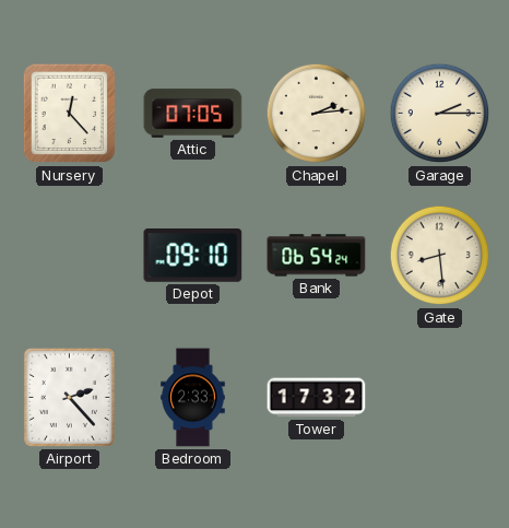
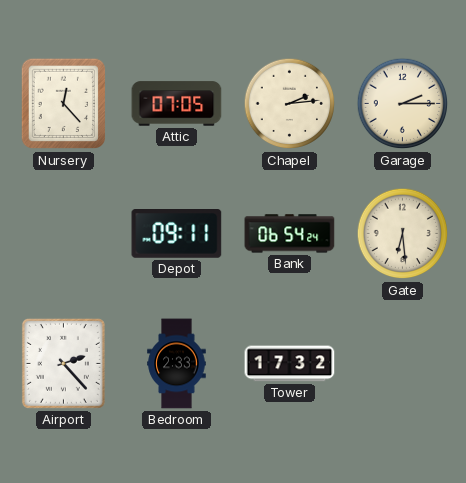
Depot: 09:10 -> 09:11 (177, 234)
Gate: 8:29 -> 6:29 (403, 234)
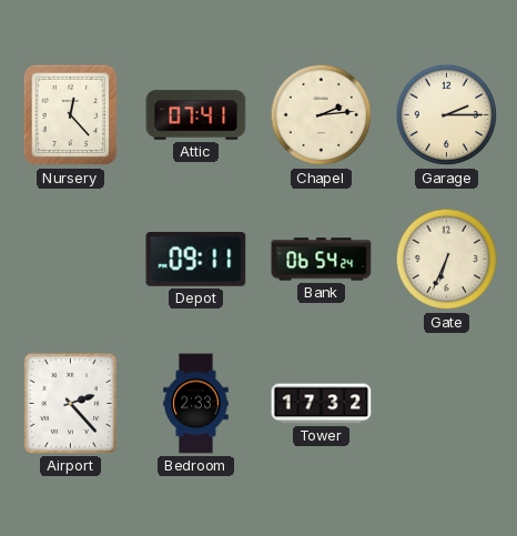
Attic: 07:05 -> 07:41 (196, 115)
Gate: 6:29 -> 6:34 (447, 260)
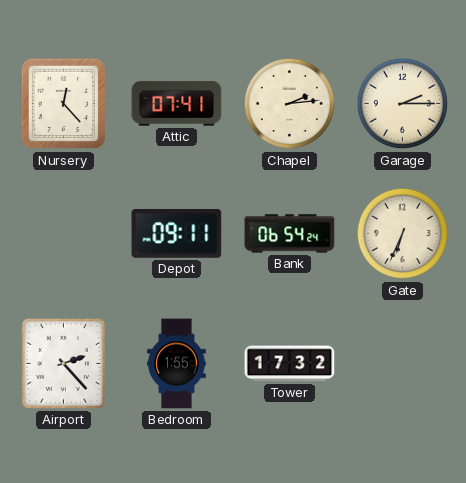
Bedroom: 2:33 -> 1:55 (177, 364)
